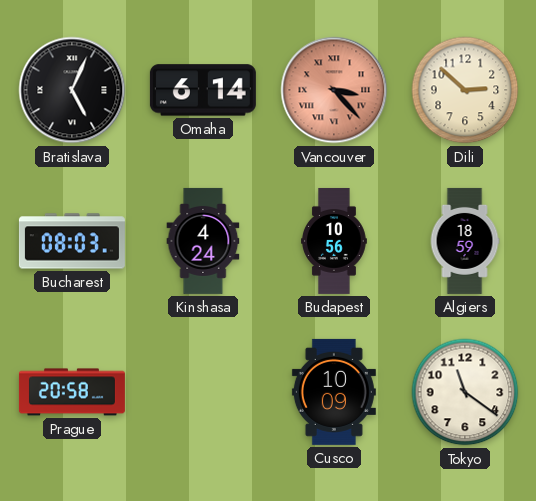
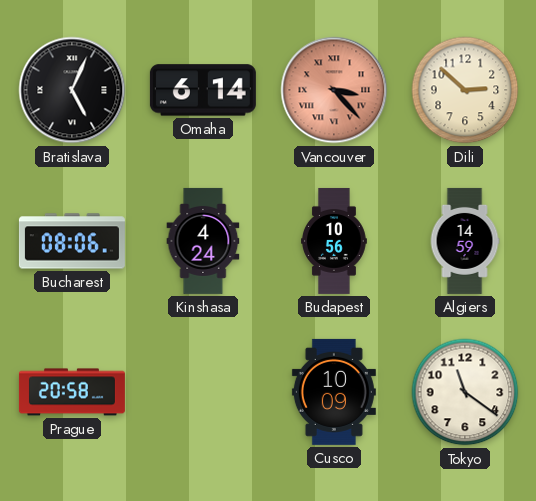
Bucharest: 08:03 -> 08:06 (72, 241)
Algiers: 18:59 -> 14:59 (465, 241)
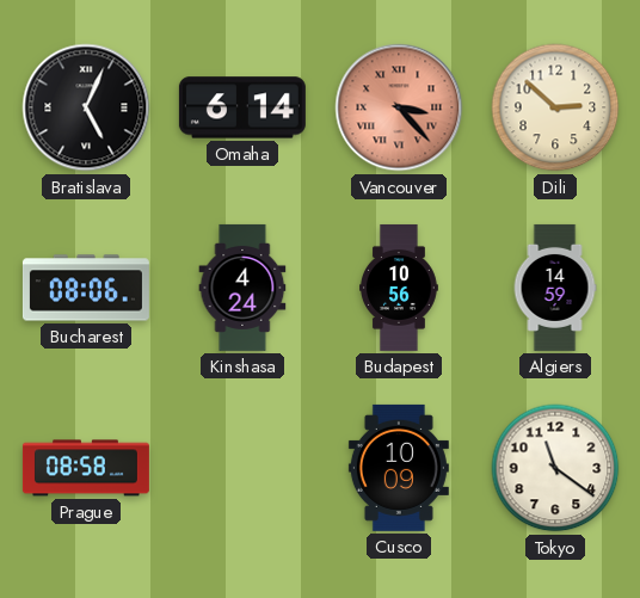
Prague: 20:58 -> 08:58 (86, 468)
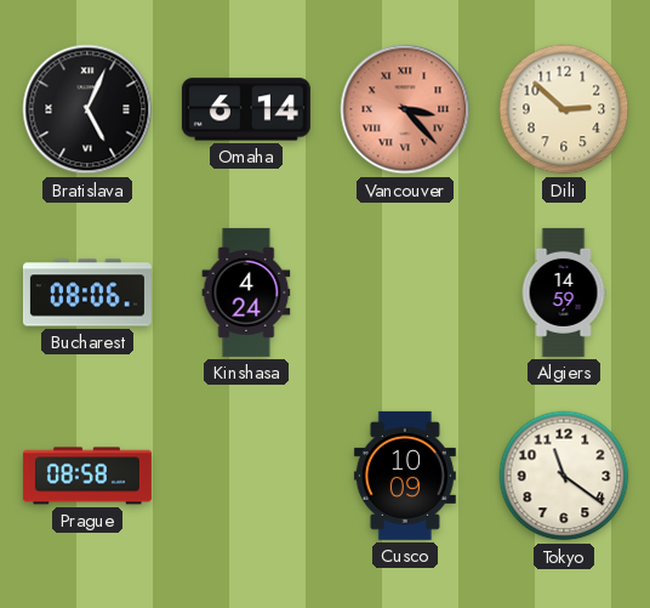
Budapest: 10:56 -> none (400, 288)
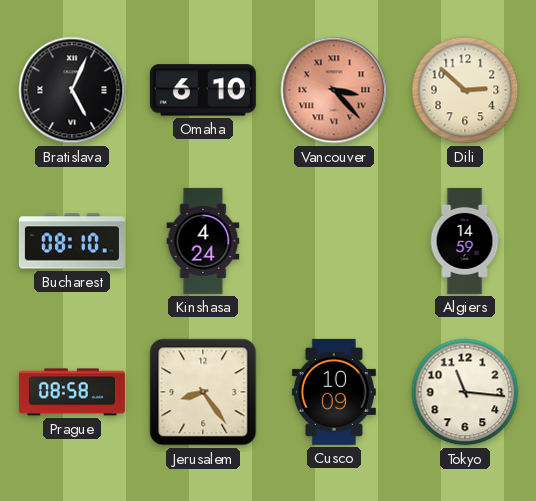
Omaha: 6:14 -> 6:10 (203, 90)
Bucharest: 08:06 -> 08:10 (72, 241)
Jerusalem: none -> 8:24 (203, 392)
Tokyo: 11:21 -> 11:16 (465, 392)
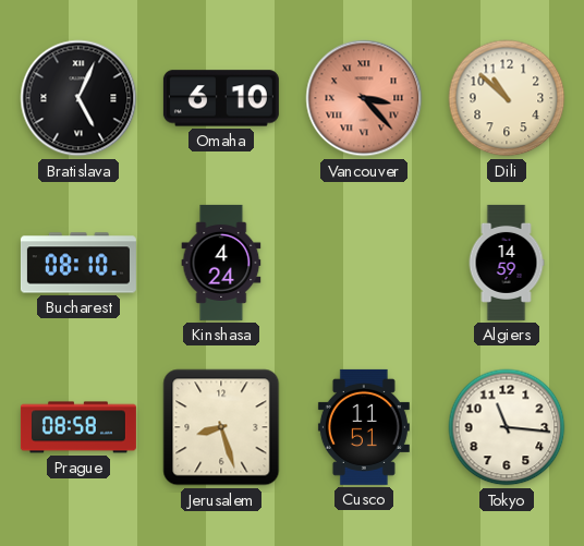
Dili: 2:52 -> 10:52 (507, 98)
Jerusalem: 8:24 -> 8:27 (221, 427)
Cusco: 10:09 -> 11:51 (364, 427)
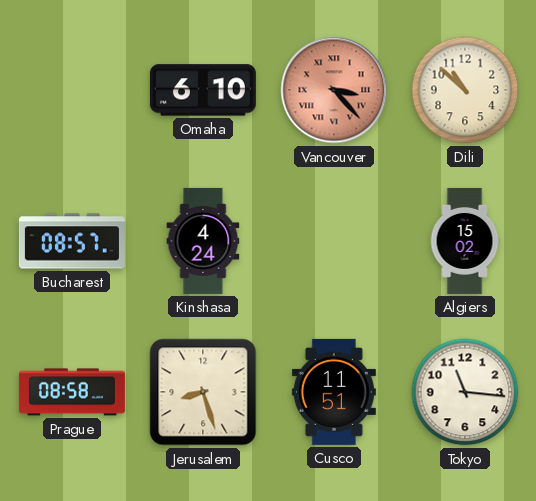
Bratislava: 5:04 -> none (78, 98)
Bucharest: 08:10 -> 08:57 (72, 241)
Algiers: 14:59 -> 15:02 (465, 241)
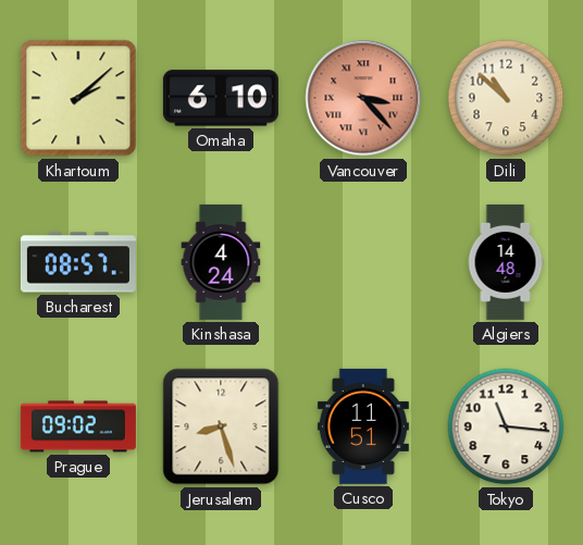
Khartoum: none -> 2:08 (78, 98)
Algiers: 15:02 -> 14:48 (506, 262)
Prague: 08:58 -> 09:02 (78, 426)
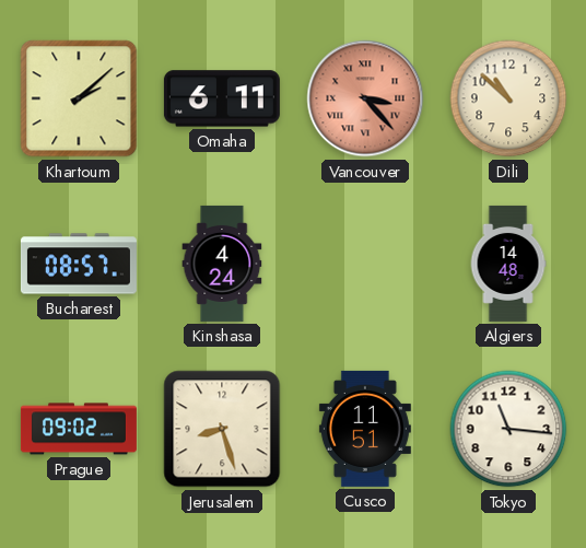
Omaha: 6:10 -> 6:11 (222, 98)
